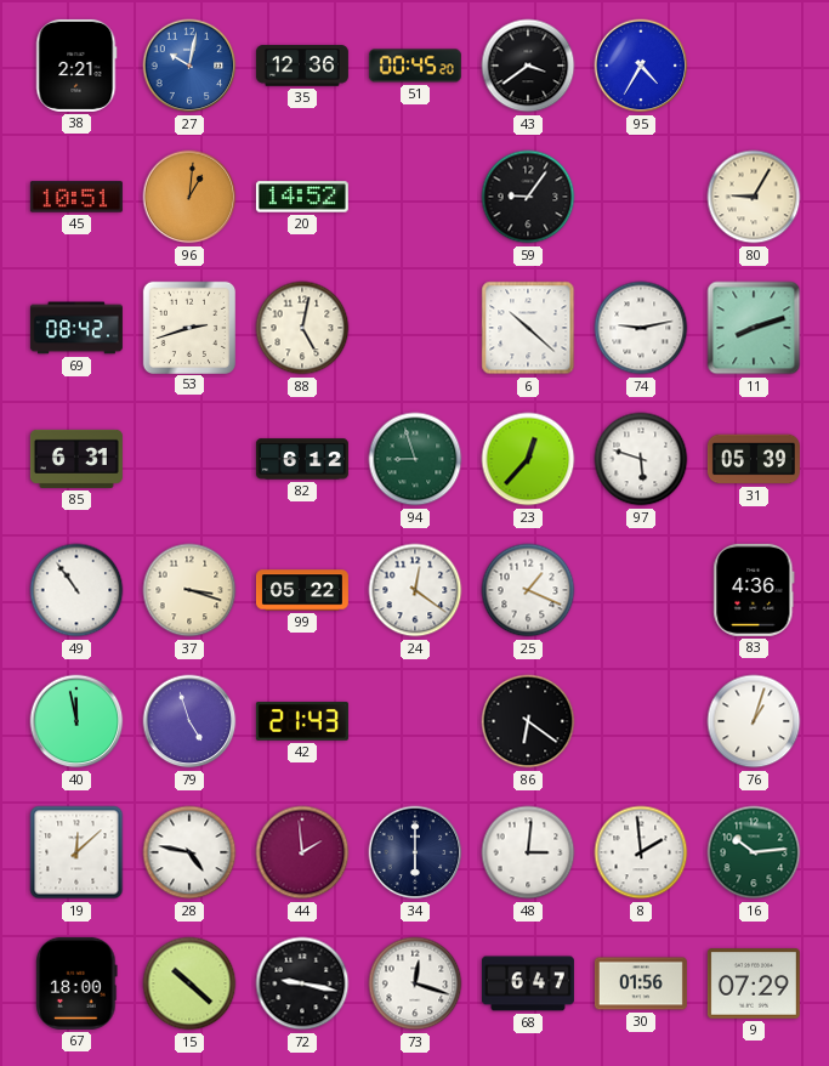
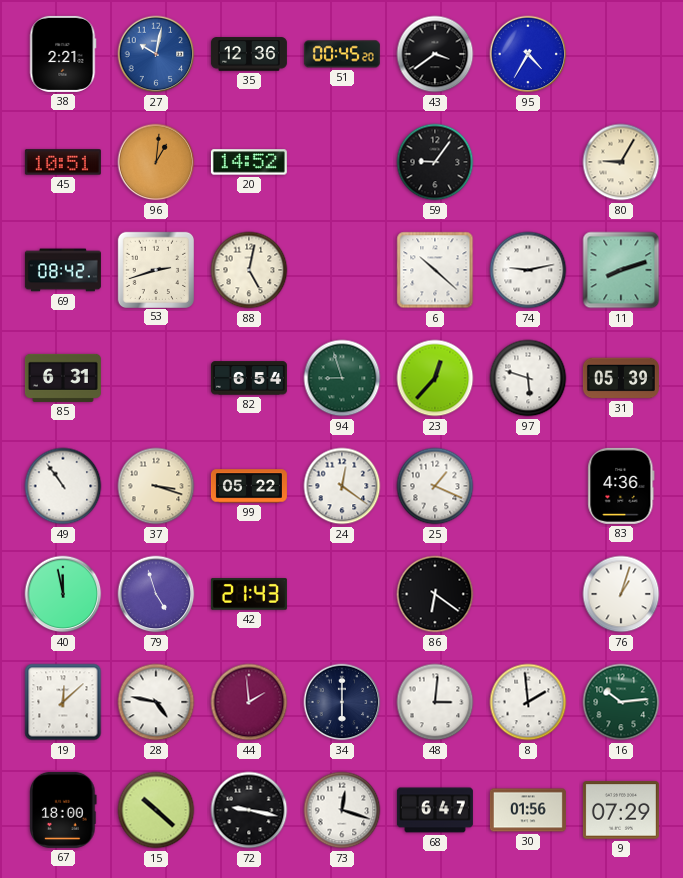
82: 6:12 -> 6:54 (249, 378)
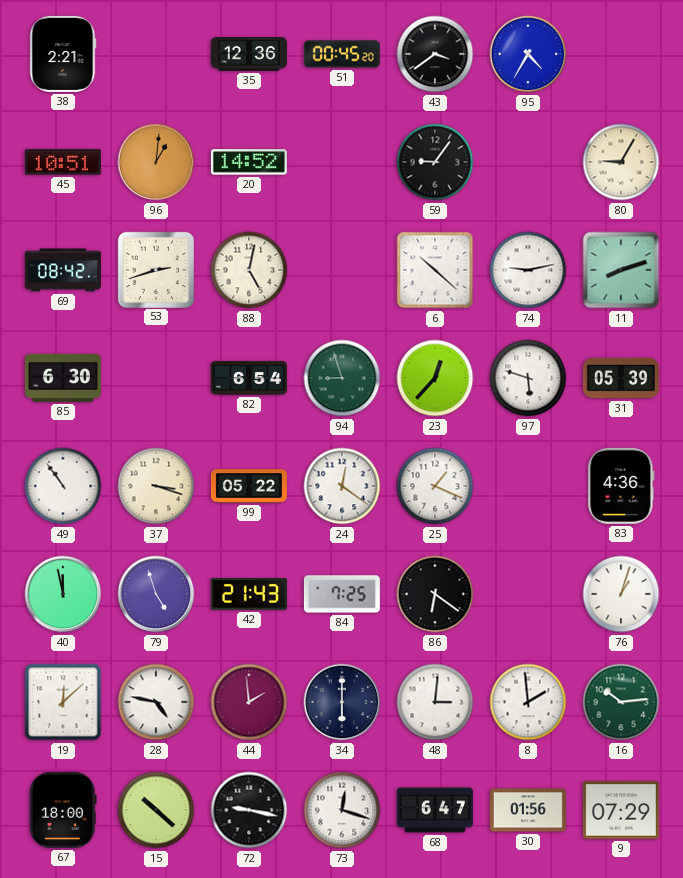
27: 10:02 -> none (156, 54)
85: 6:31 -> 6:30 (63, 378)
84: none -> 7:25 (342, 594)
